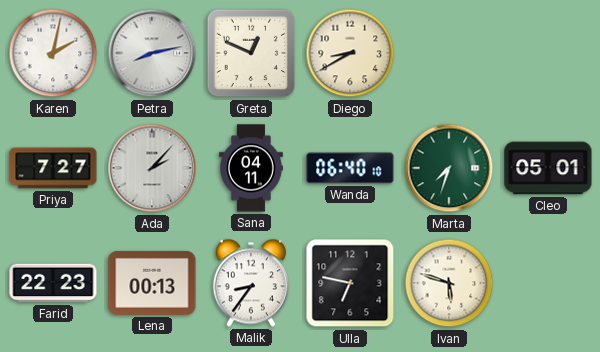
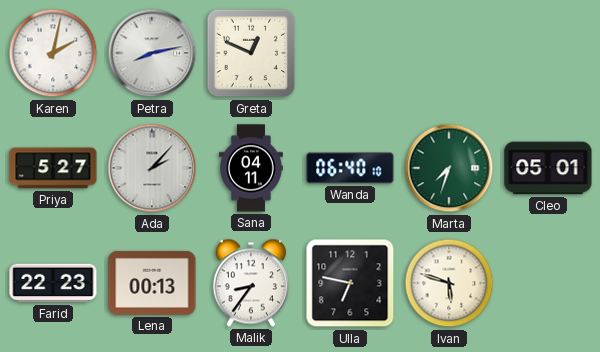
Diego: 8:40 -> none (350, 53)
Priya: 7:27 -> 5:27 (53, 168)
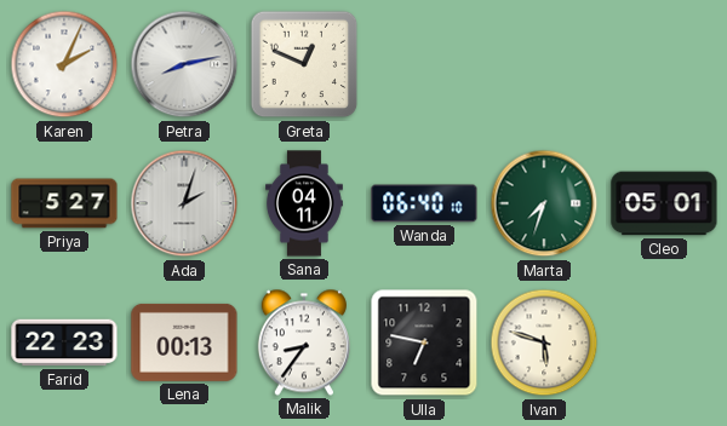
Karen: 2:02 -> 2:04 (64, 64)
Ada: 2:07 -> 2:03 (184, 203)
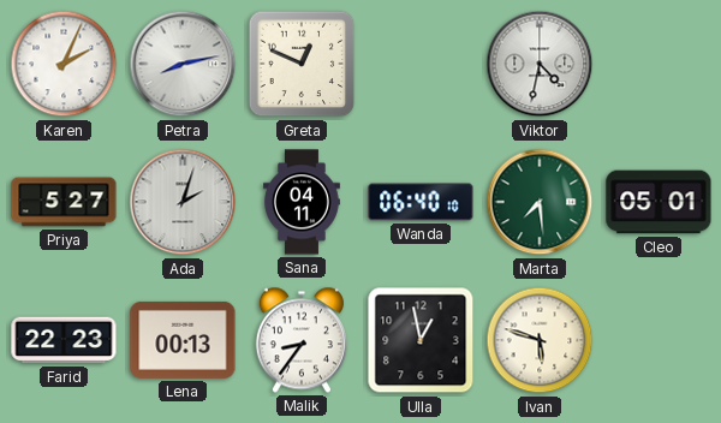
Viktor: none -> 4:32 (540, 64)
Marta: 7:33 -> 7:29 (540, 202)
Ulla: 6:47 -> 12:58 (421, 340)
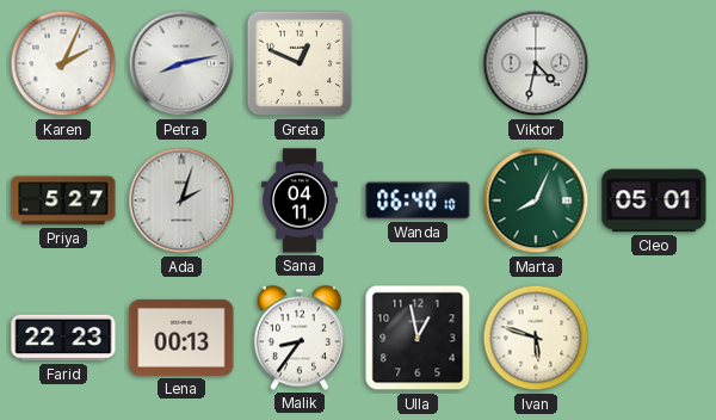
Marta: 7:29 -> 8:04 (536, 200)
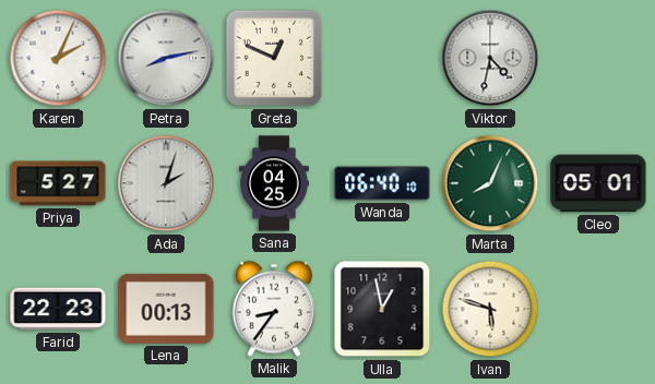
Sana: 04:11 -> 04:25 (275, 183)
